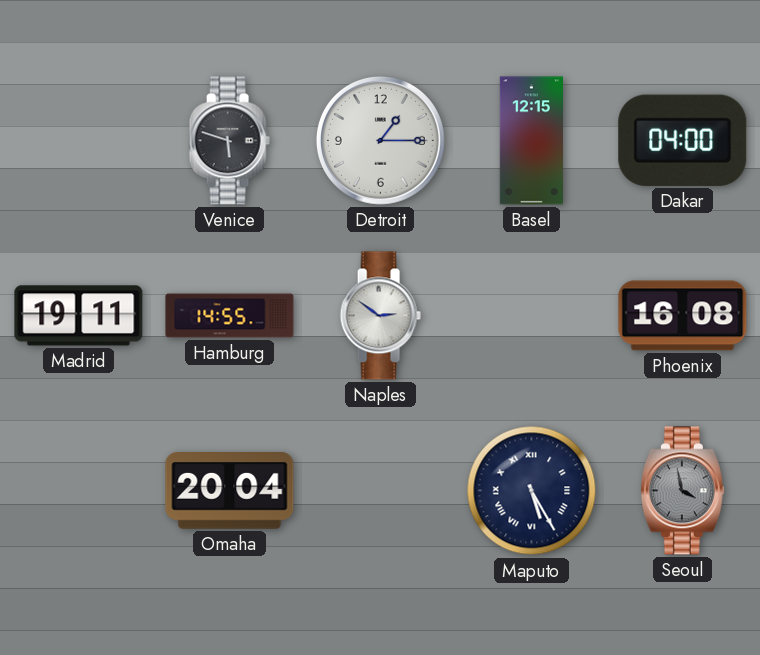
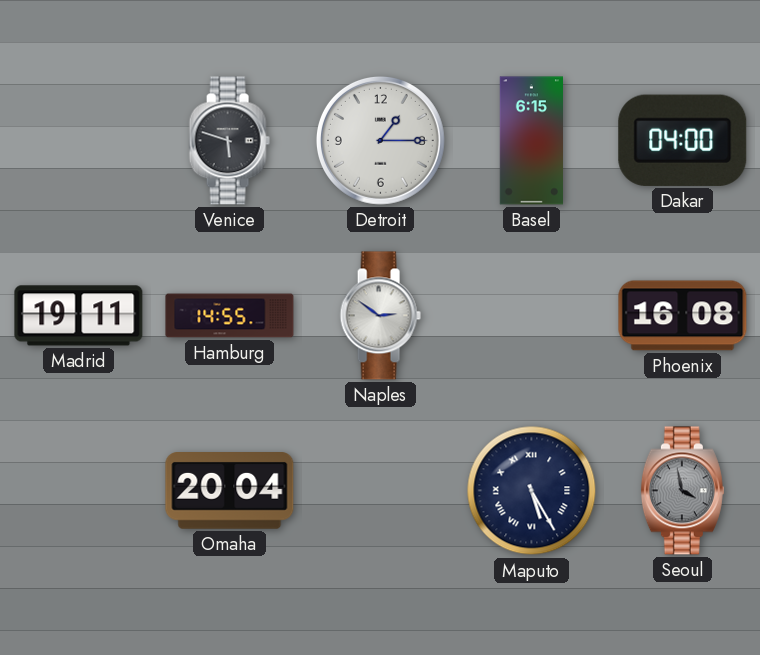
Basel: 12:15 -> 6:15 (532, 141)
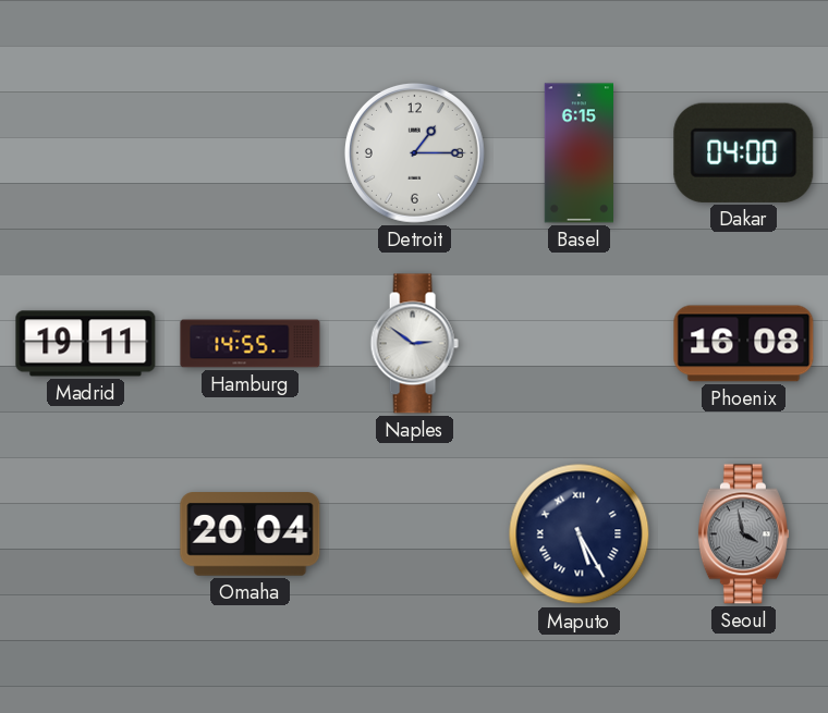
Venice: 5:48 -> none (229, 141)
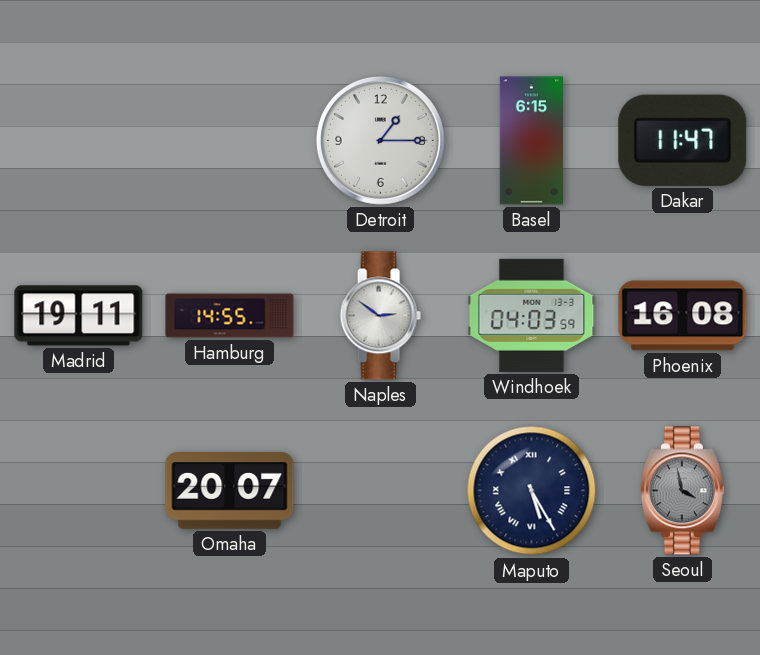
Dakar: 04:00 -> 11:47 (683, 140)
Windhoek: none -> 04:03 (532, 315)
Omaha: 20:04 -> 20:07 (230, 491)
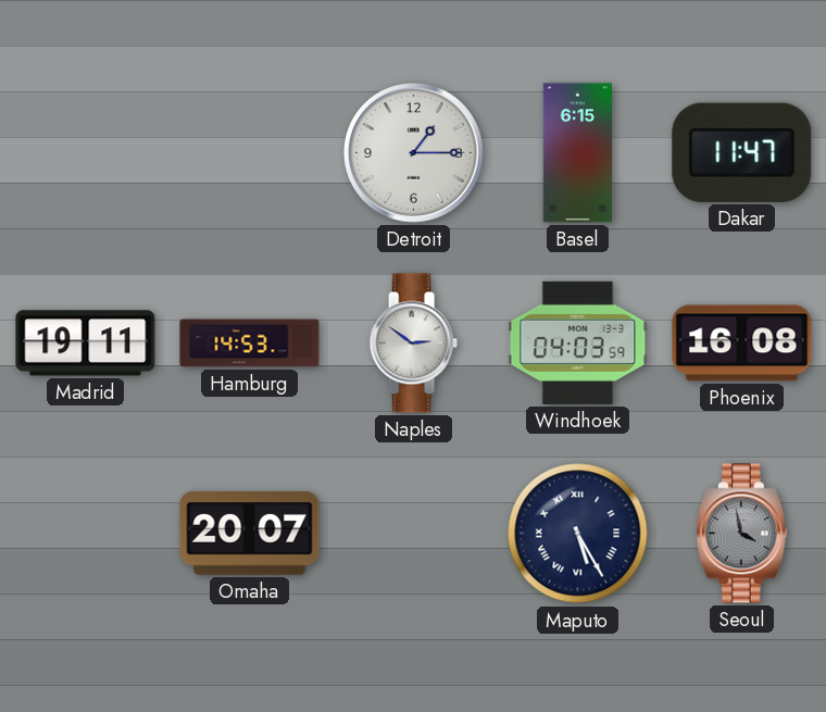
Hamburg: 14:55 -> 14:53 (250, 343)
